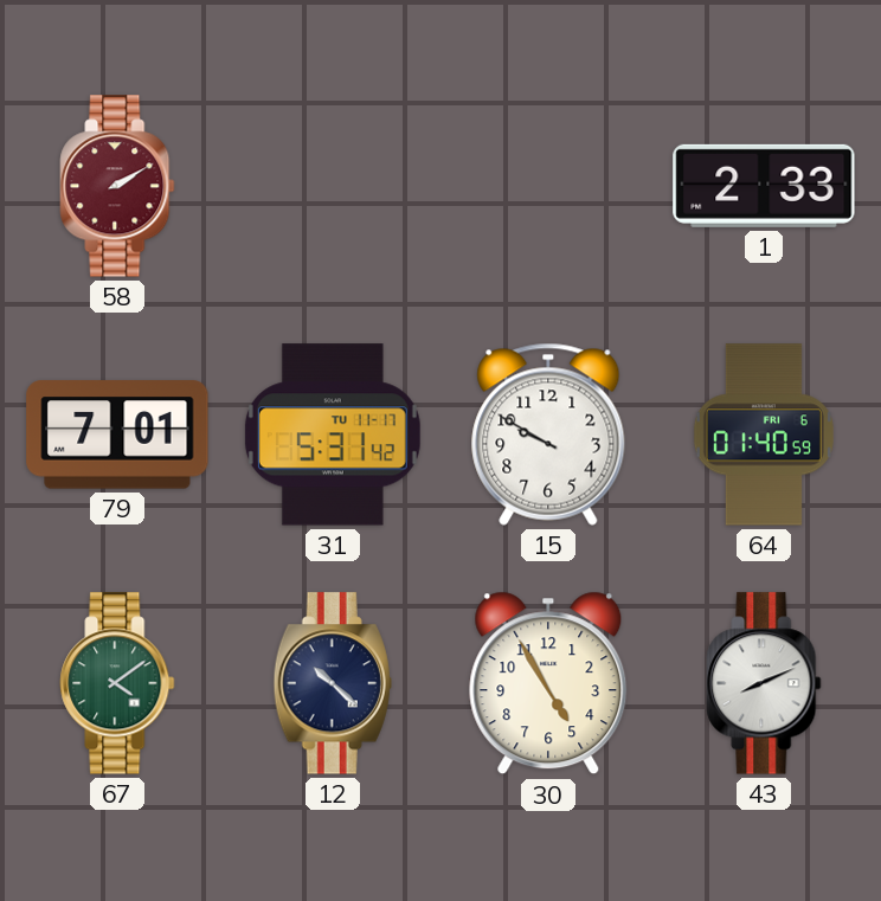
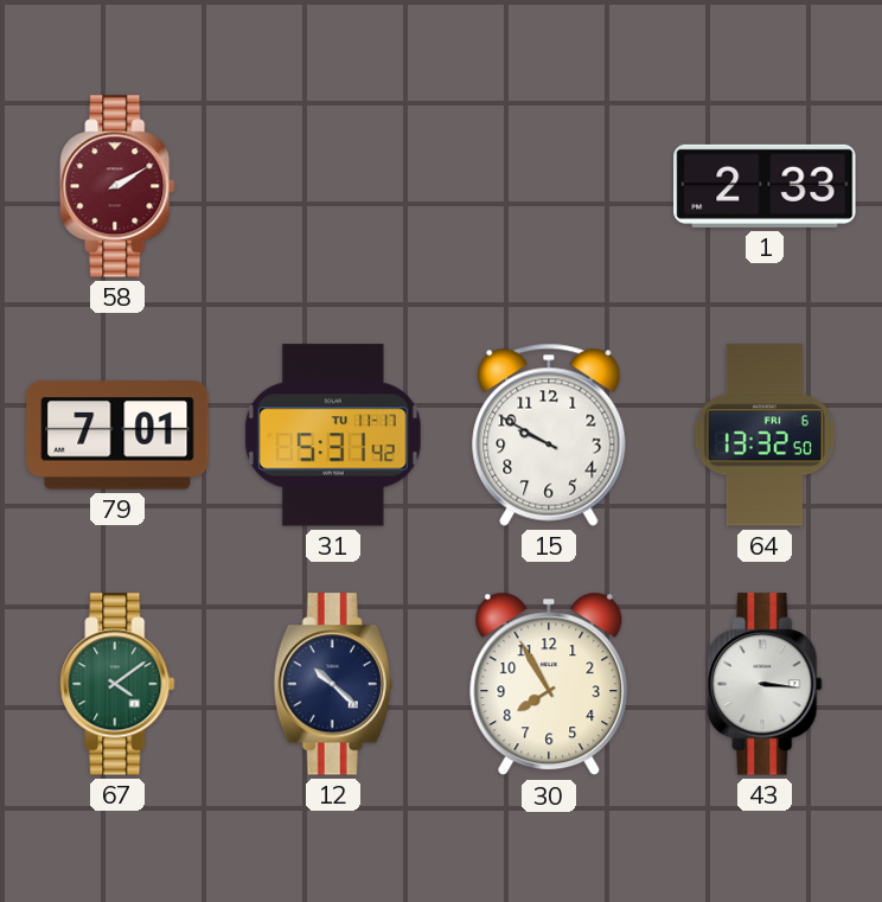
64: 01:40 -> 13:32 (765, 435)
30: 4:55 -> 7:55 (549, 684)
43: 8:11 -> 3:16 (765, 684)
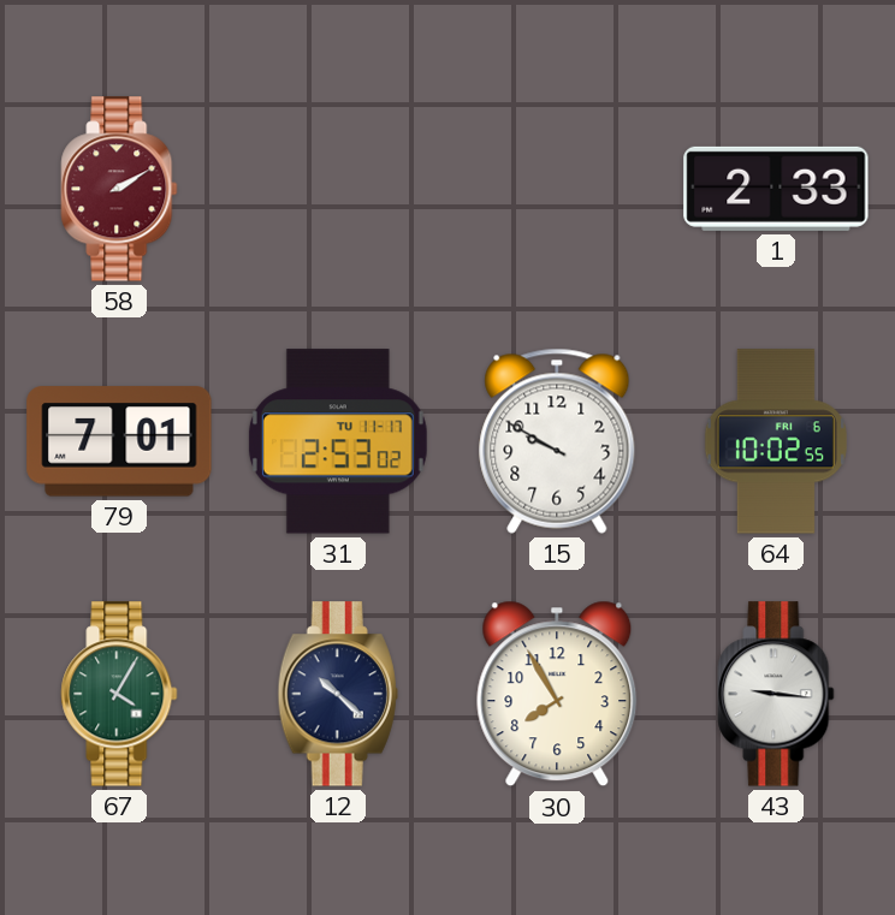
31: 5:31 -> 2:53 (338, 441)
64: 13:32 -> 10:02 (776, 441)
67: 4:09 -> 4:05 (119, 694)
43: 3:16 -> 9:16 (776, 694)
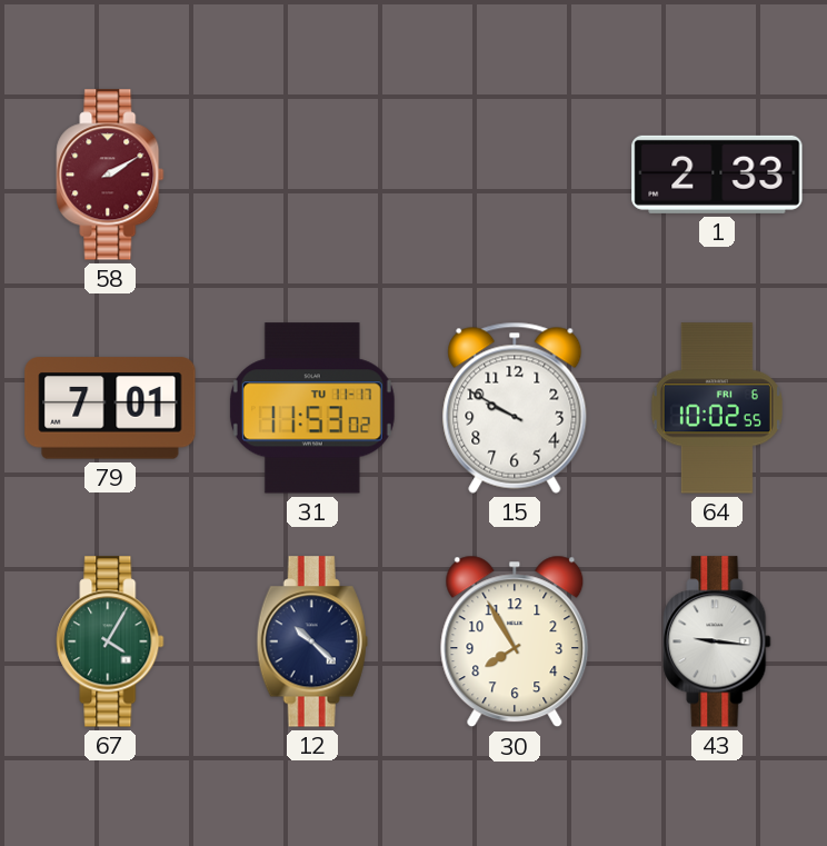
31: 2:53 -> 11:53 (312, 408)
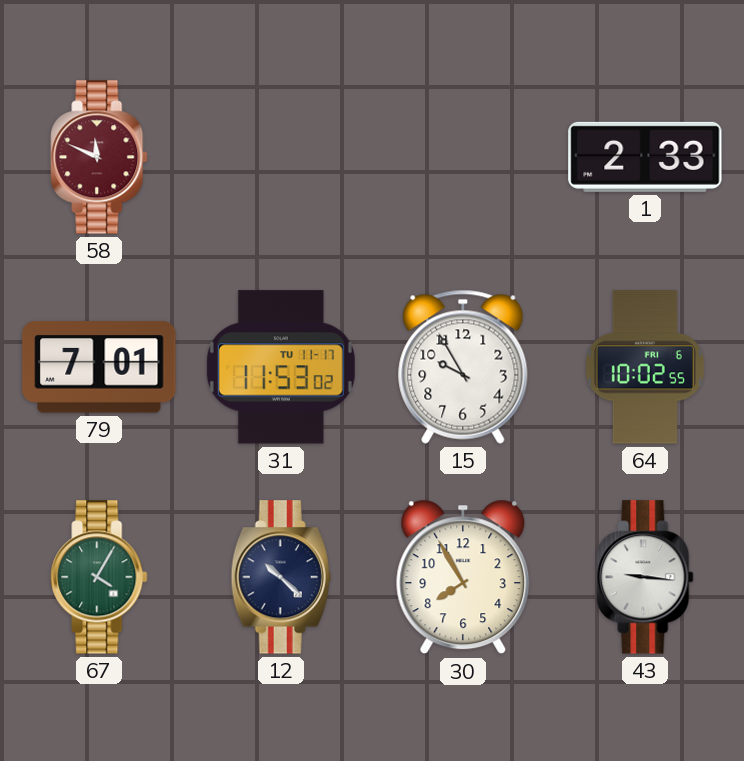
58: 2:10 -> 11:49 (99, 157)
15: 9:50 -> 9:55 (463, 367)
